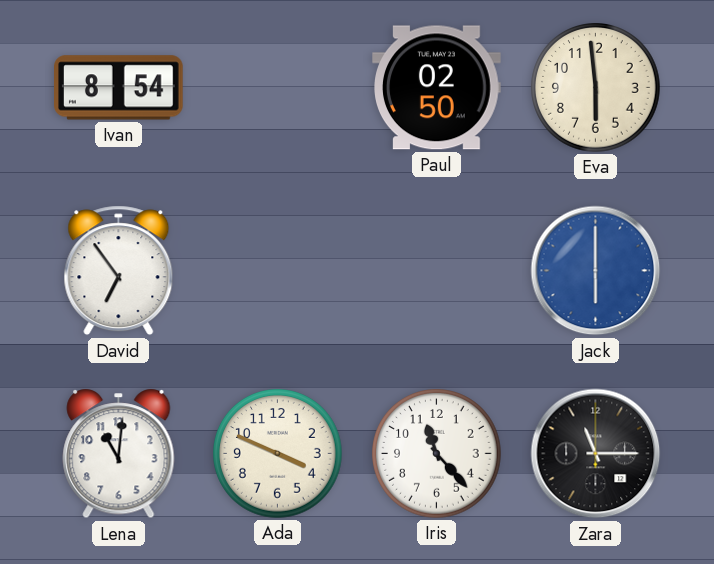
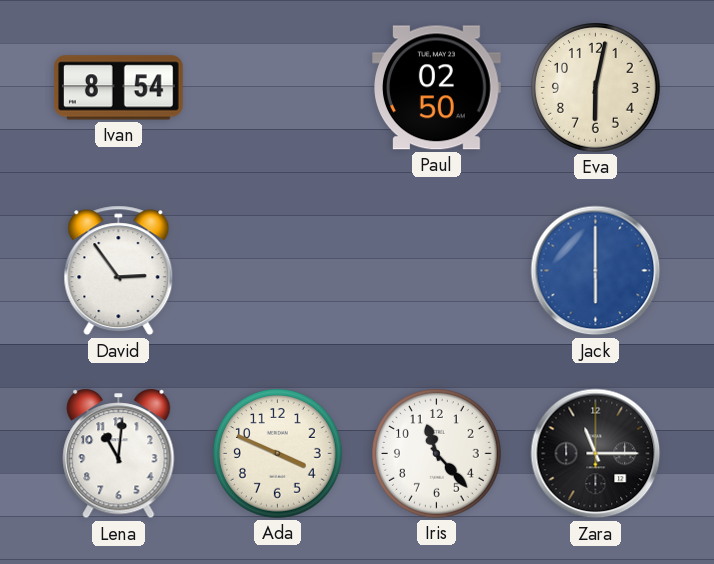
Eva: 5:59 -> 6:02 (596, 88)
David: 6:54 -> 2:54 (119, 271)
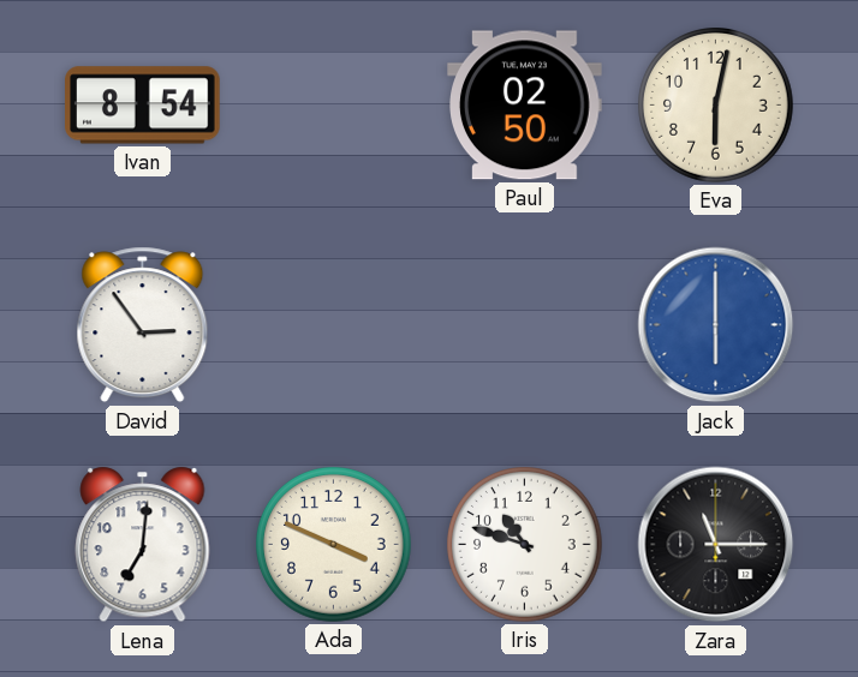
Lena: 11:01 -> 7:01 (143, 545)
Iris: 11:23 -> 10:48 (525, 545)
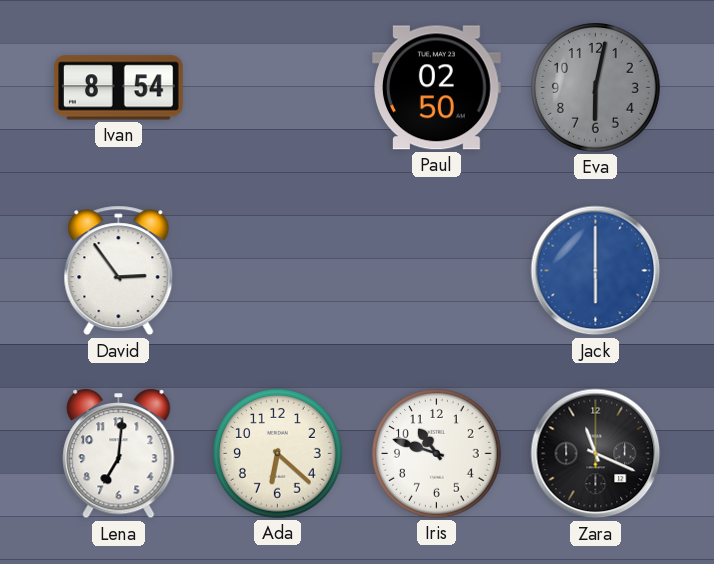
Eva dial: cream -> grey (596, 88)
Ada: 3:49 -> 6:22 (278, 454)
Zara: 11:15 -> 11:19 (596, 454)
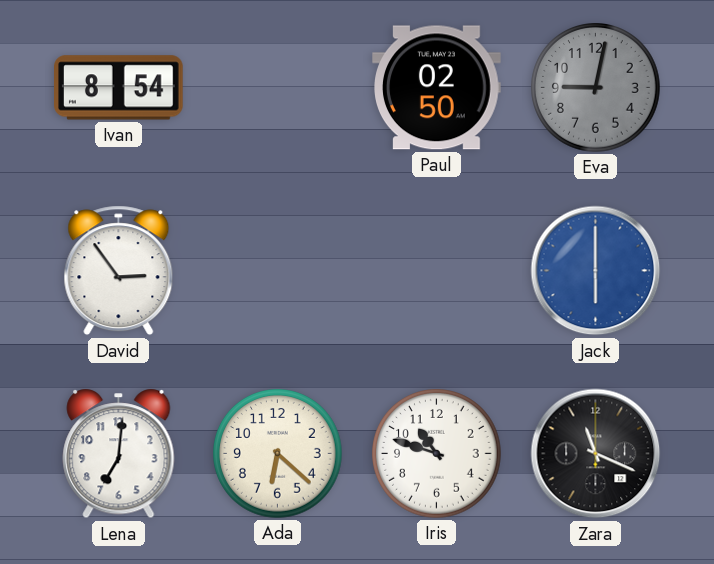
Eva: 6:02 -> 9:02 (596, 88)
